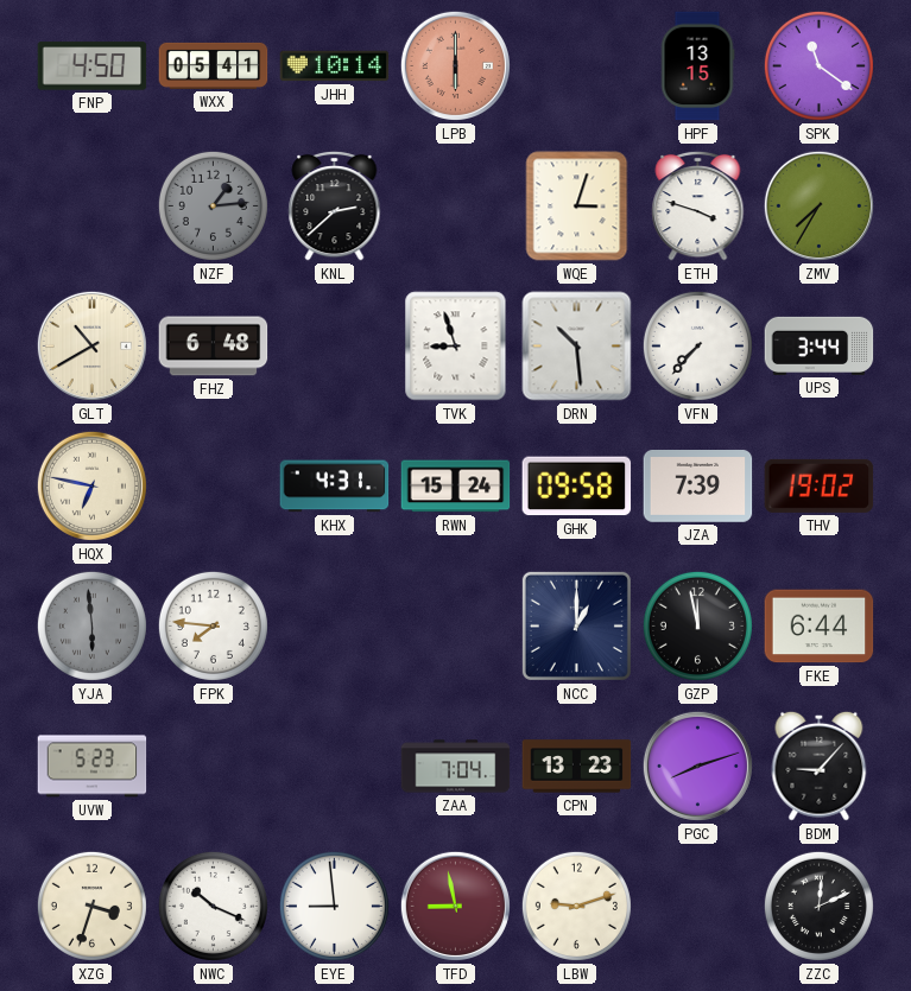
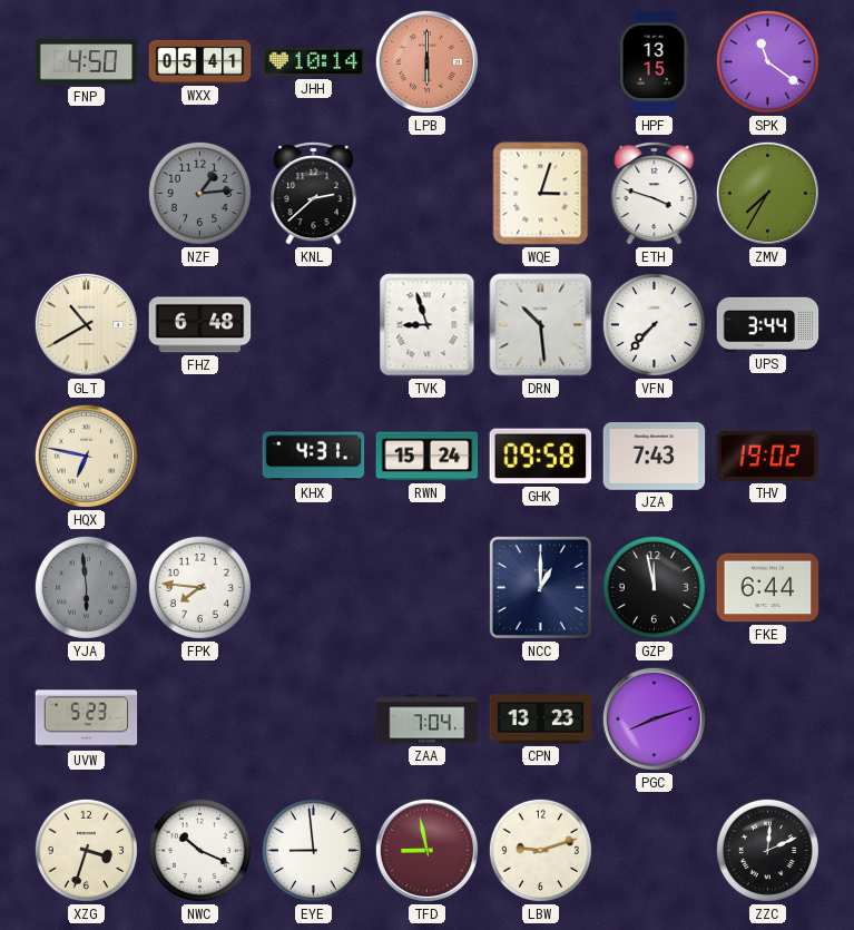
JZA: 7:39 -> 7:43 (655, 457)
BDM: 9:07 -> none (820, 766)
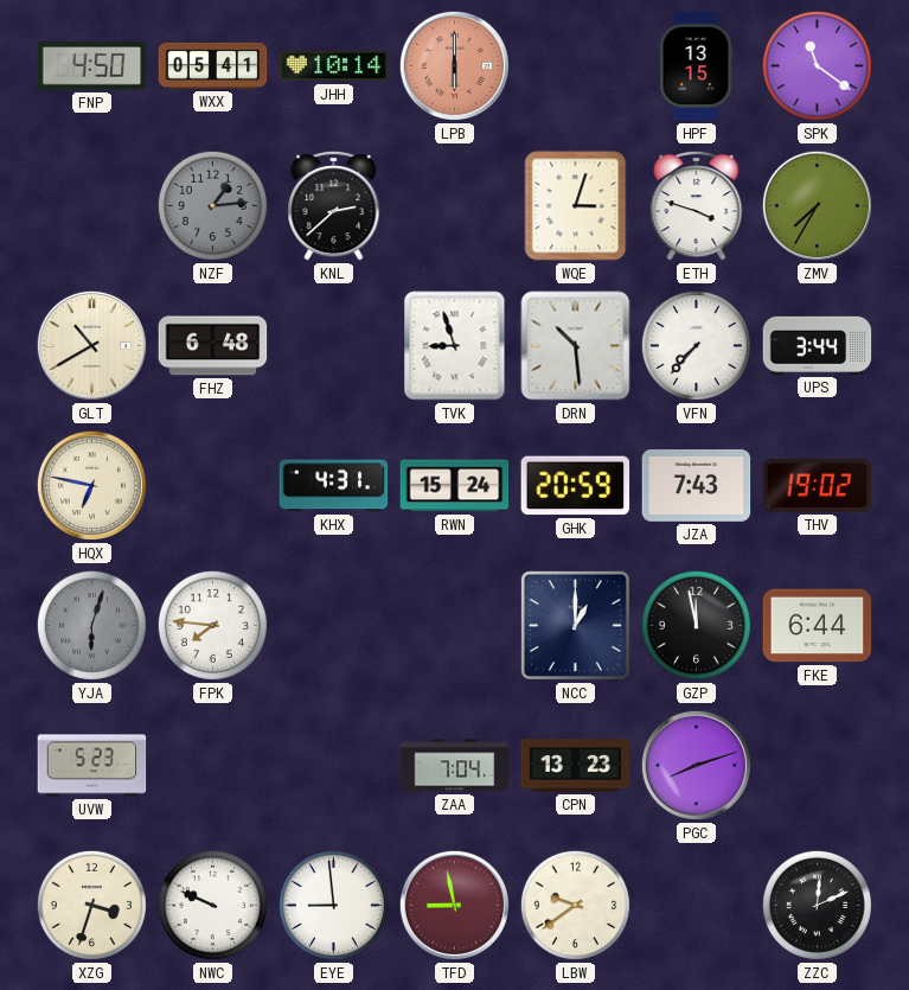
GHK: 09:58 -> 20:59 (576, 486)
YJA: 5:59 -> 6:03 (91, 625)
NWC: 10:19 -> 9:49 (212, 905)
LBW: 9:12 -> 9:39 (575, 905)
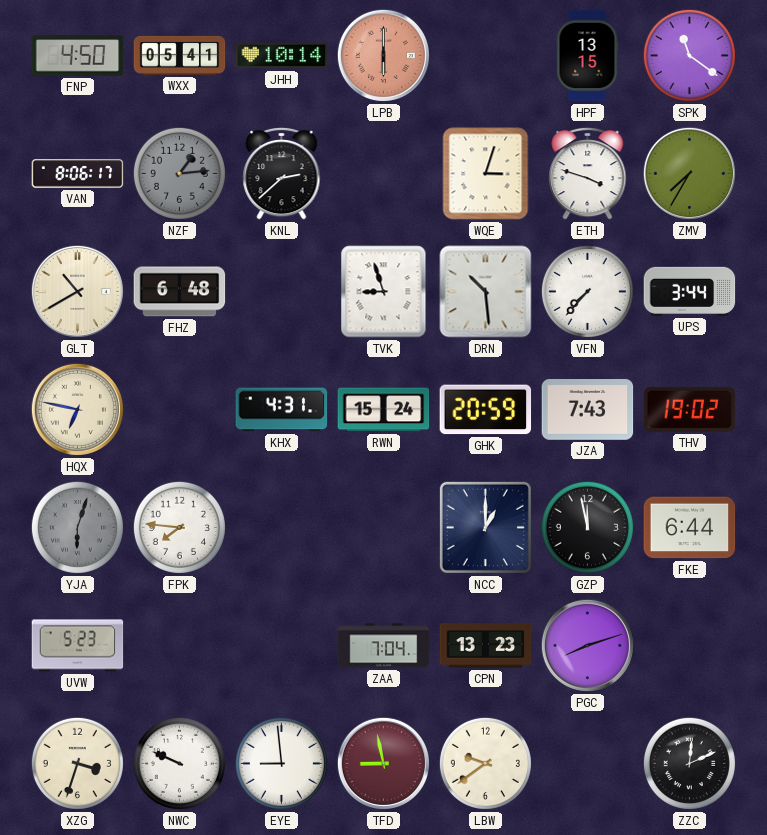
VAN: none -> 8:06 (78, 174)
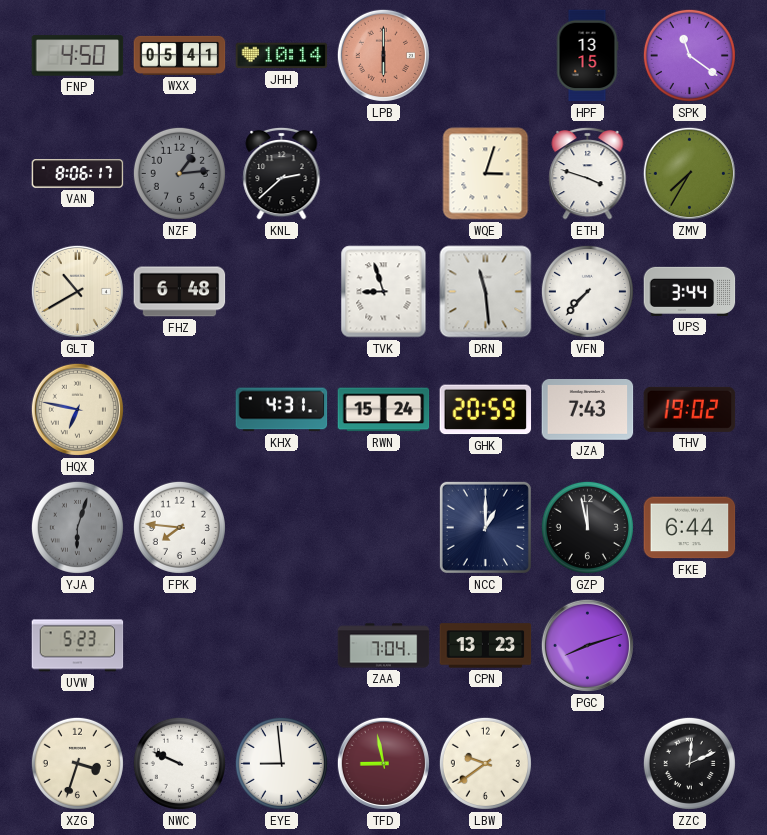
DRN: 10:29 -> 11:29 (486, 292)
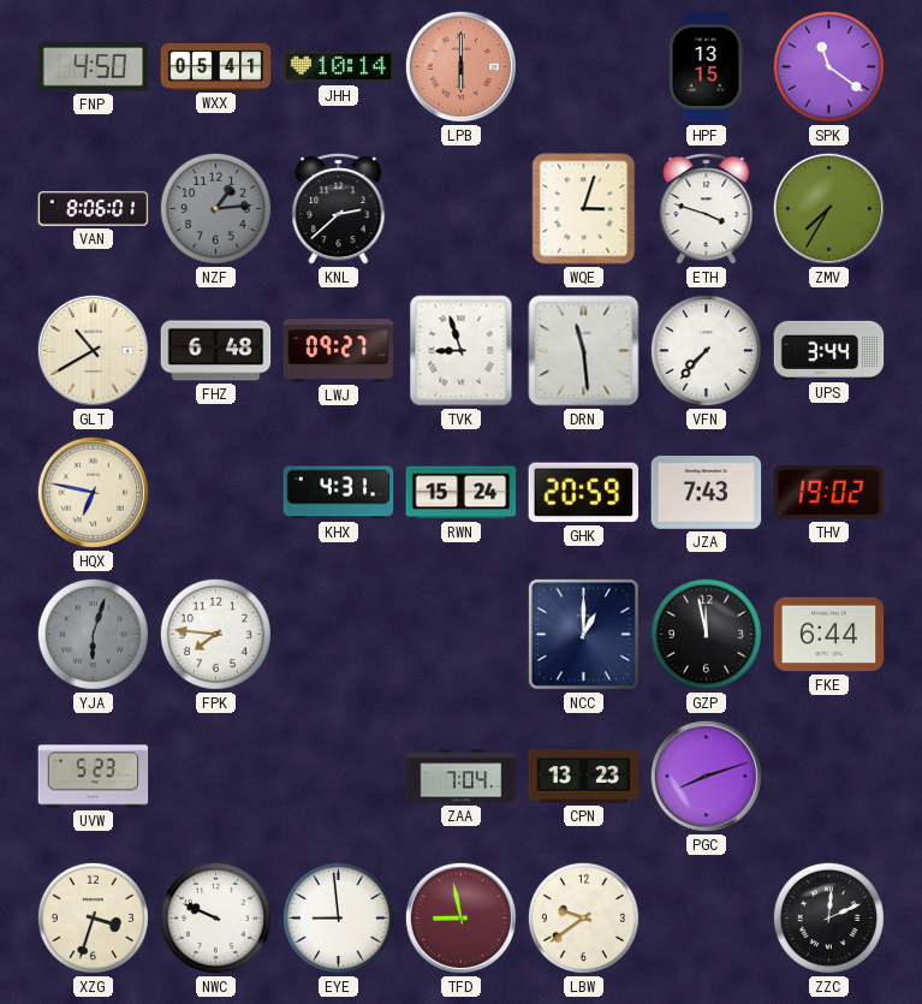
VAN: 8:06:17 -> 8:06:01 (94, 209)
LWJ: none -> 09:27 (339, 351)
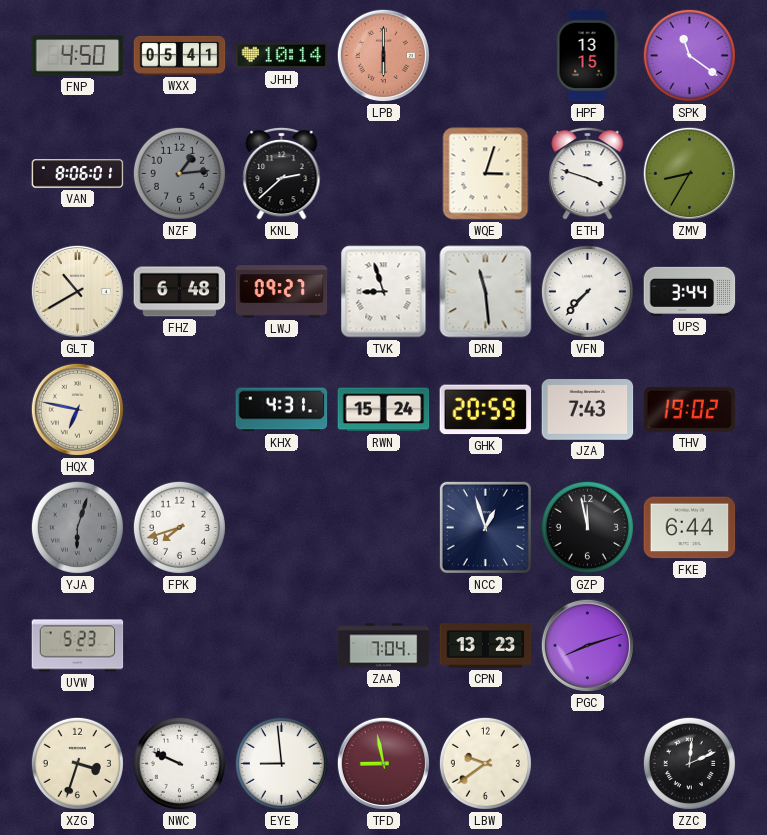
ZMV: 7:35 -> 8:35 (689, 173)
FPK: 7:46 -> 7:42 (179, 527)
NCC: 1:00 -> 12:57 (485, 527)
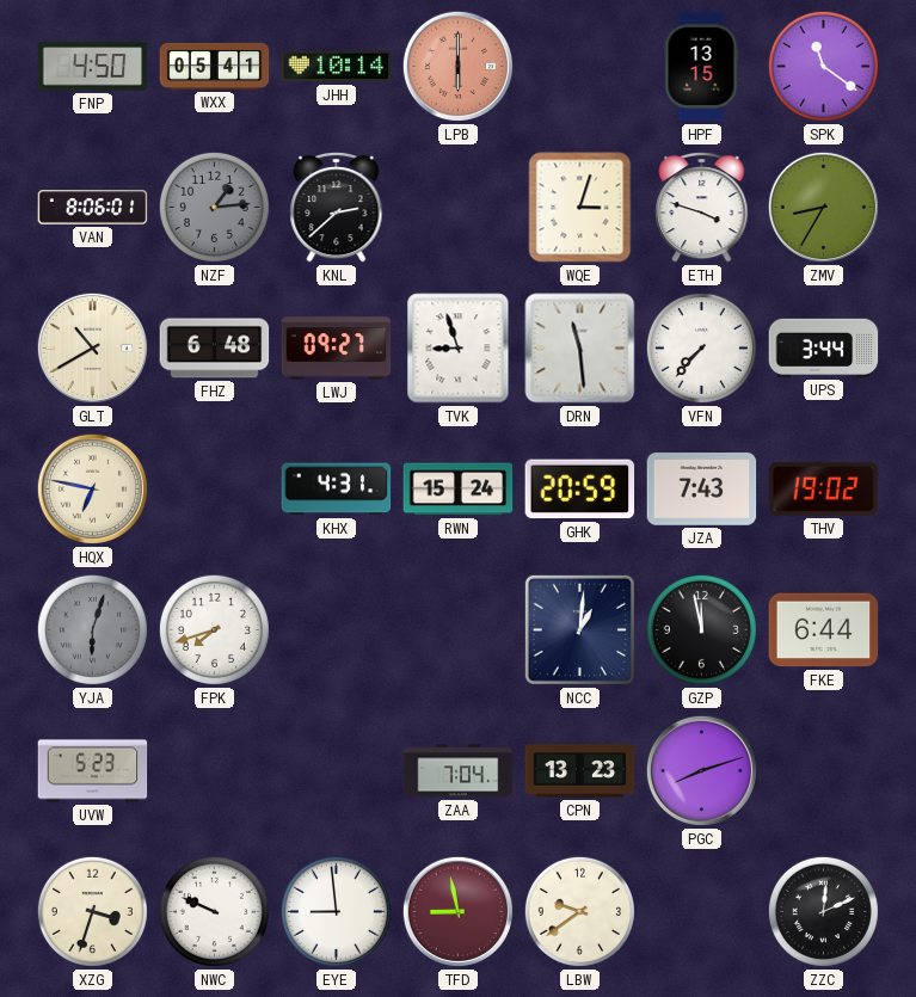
NCC: 12:57 -> 1:01 (579, 629)
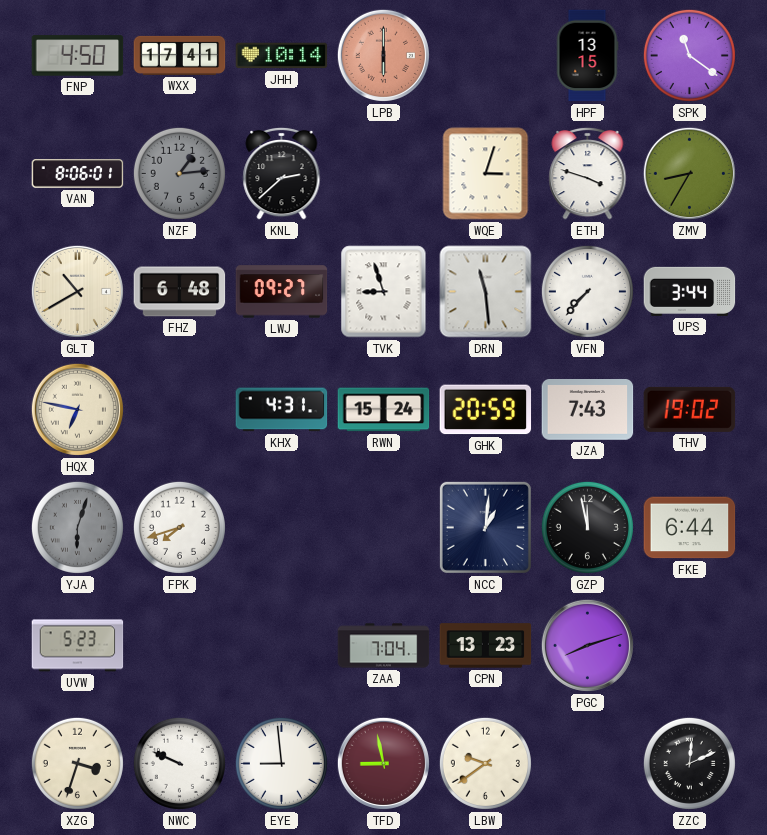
WXX: 05:41 -> 17:41 (180, 55)
